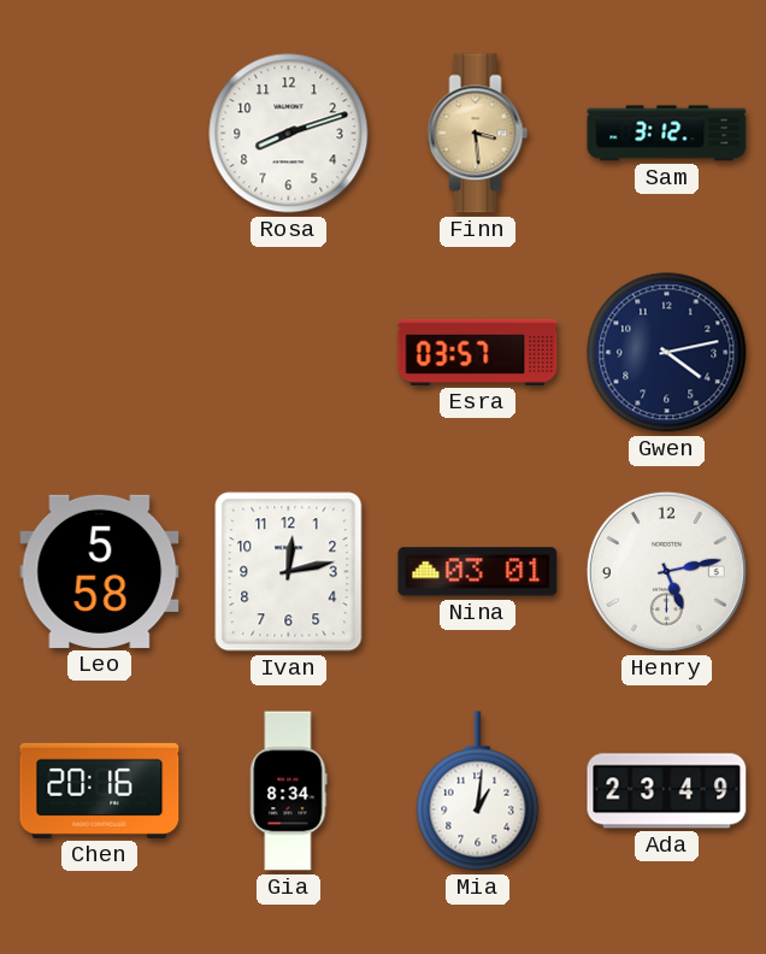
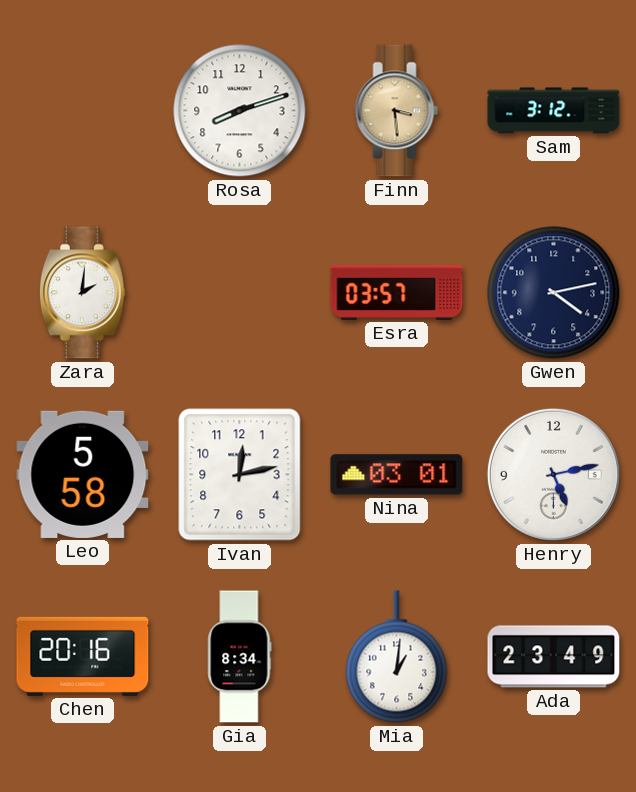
Zara: none -> 2:01 (82, 293)
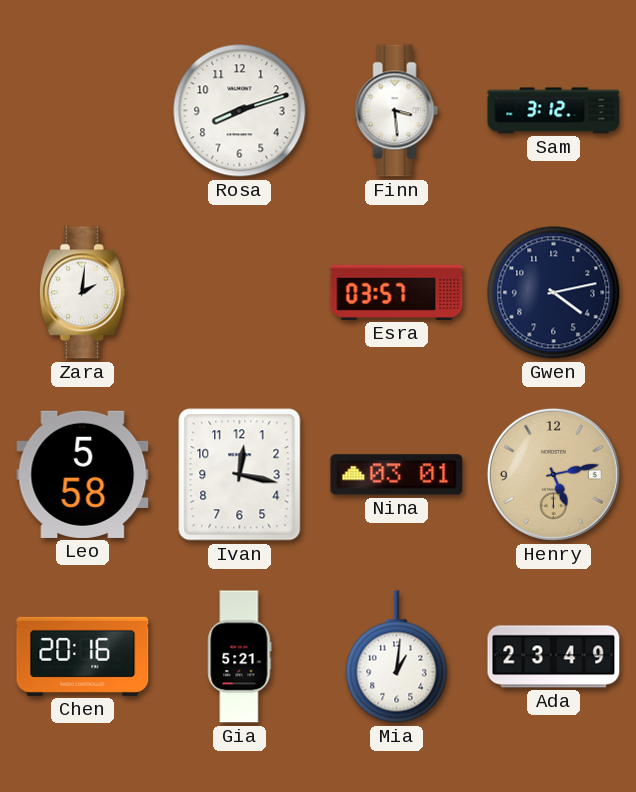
Finn dial: champagne -> white (397, 111)
Ivan: 12:13 -> 12:17 (240, 475)
Henry dial: white -> champagne (553, 474)
Gia: 8:34 -> 5:21 (240, 657)
